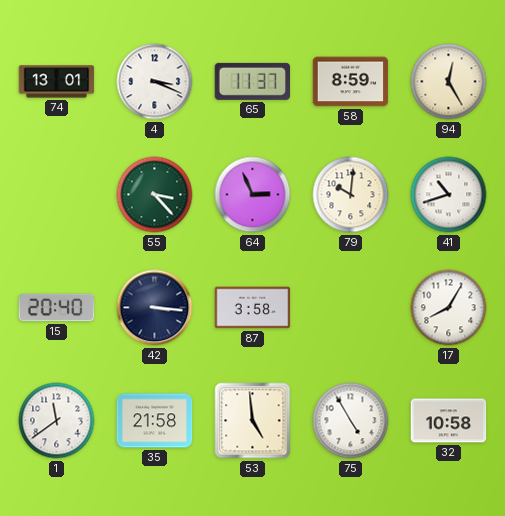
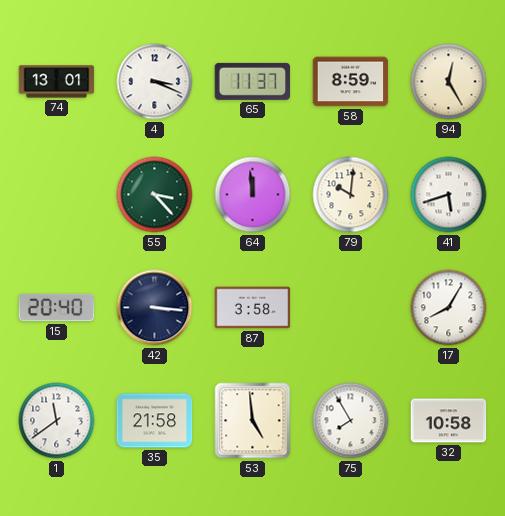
64: 2:56 -> 11:59 (253, 195)
41: 10:42 -> 5:42 (449, 195)
75: 4:55 -> 7:55 (351, 421)
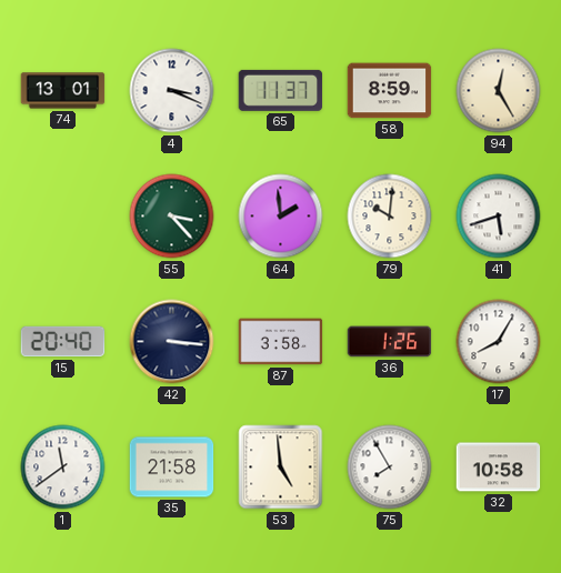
64: 11:59 -> 1:59 (281, 217)
36: none -> 1:26 (390, 342)
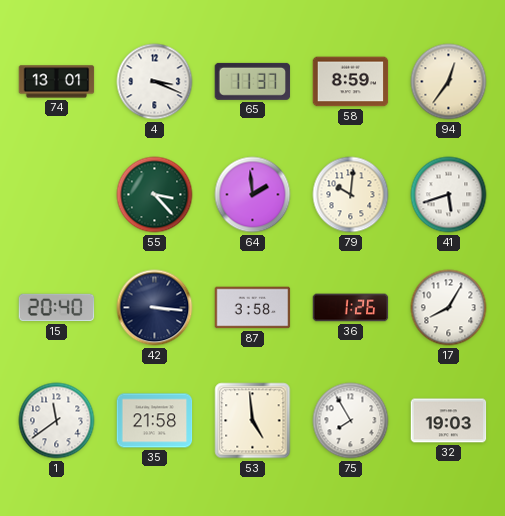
94: 12:25 -> 12:36 (449, 82)
32: 10:58 -> 19:03 (449, 421)
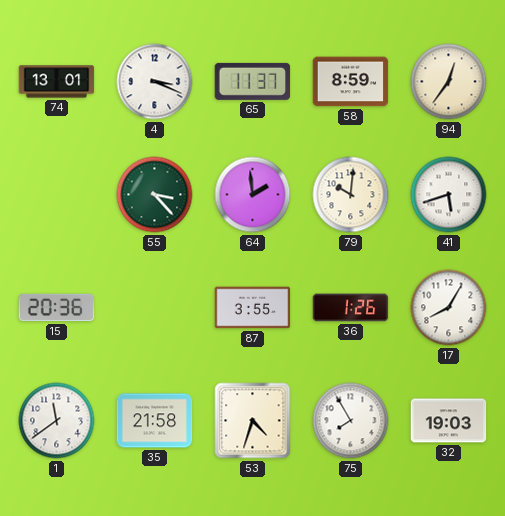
15: 20:40 -> 20:36 (57, 308)
42: 3:16 -> none (155, 308)
87: 3:58 -> 3:55 (253, 308)
53: 4:59 -> 4:33 (253, 421)
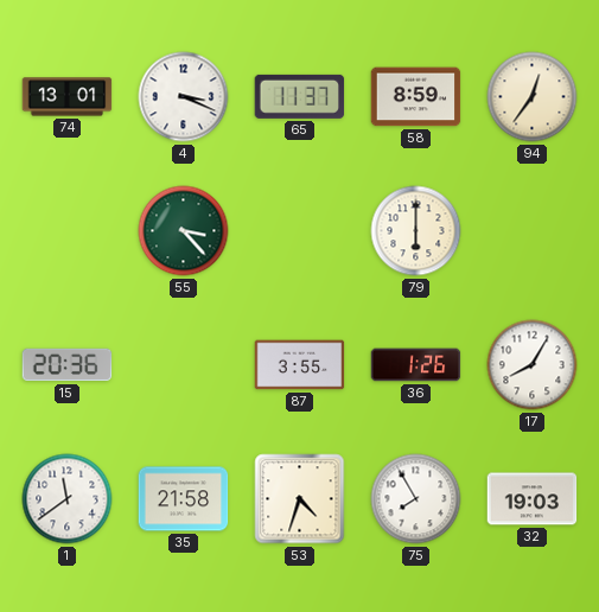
64: 1:59 -> none (253, 195)
79: 10:01 -> 6:00 (416, 231)
41: 5:42 -> none (449, 195)
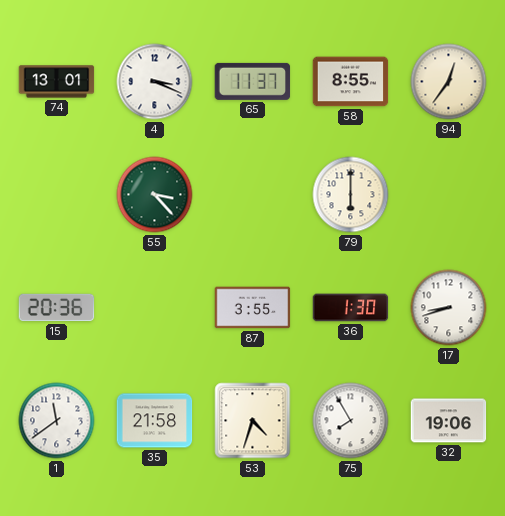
58: 8:59 -> 8:55 (351, 82)
36: 1:26 -> 1:30 (351, 308)
17: 8:05 -> 8:42 (449, 308)
32: 19:03 -> 19:06 (449, 421)
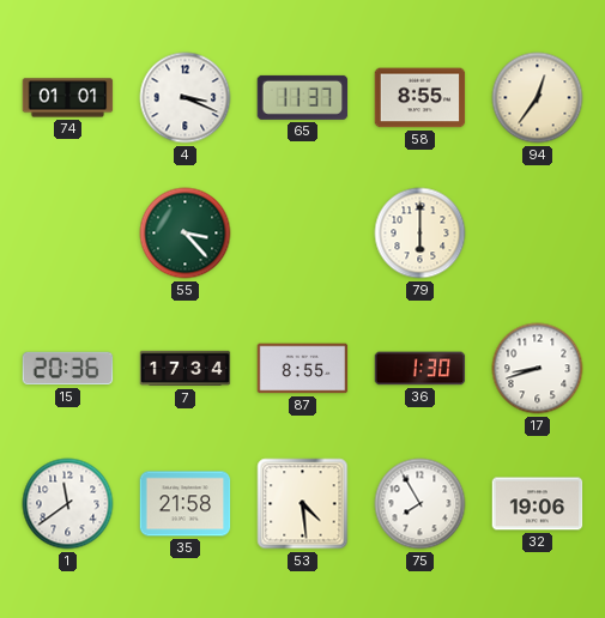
74: 13:01 -> 01:01 (68, 98)
7: none -> 17:34 (186, 369)
87: 3:55 -> 8:55 (303, 369)
53: 4:33 -> 4:29 (303, 504)
